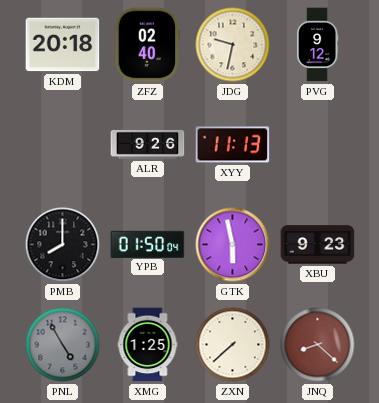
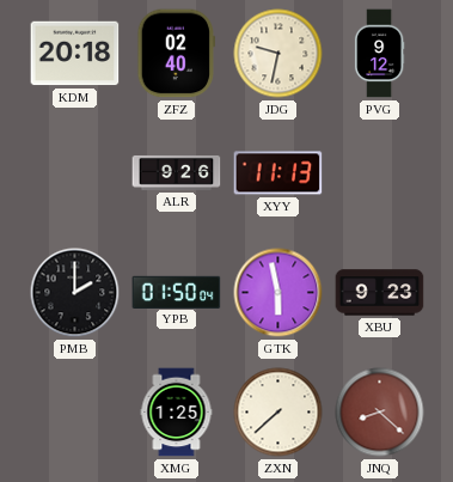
PMB: 8:00 -> 2:00 (75, 293)
PNL: 4:55 -> none (63, 345)
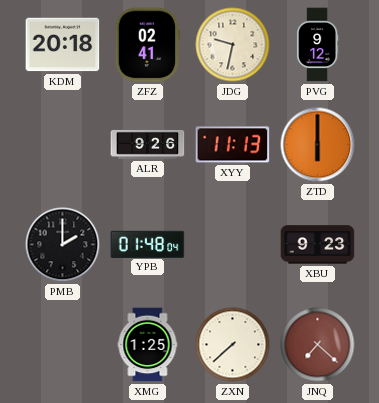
ZFZ: 02:40 -> 02:41 (148, 45)
ZTD: none -> 6:00 (318, 145)
YPB: 01:50 -> 01:48 (148, 244)
GTK: 5:58 -> none (278, 293)
JNQ: 8:22 -> 7:22 (318, 345)
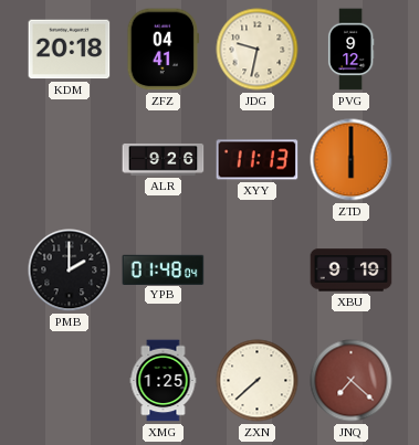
ZFZ: 02:41 -> 04:41 (164, 50)
XBU: 9:23 -> 9:19 (352, 271)
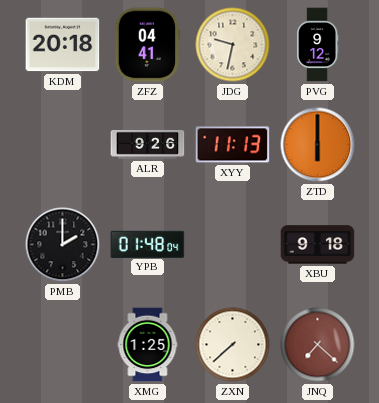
XBU: 9:19 -> 9:18 (318, 245)
